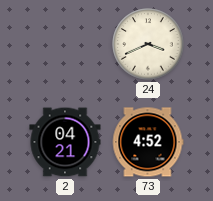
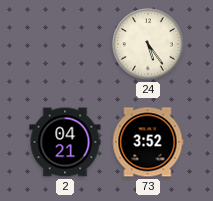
24: 3:41 -> 5:24 (148, 44)
73: 4:52 -> 3:52 (148, 142)
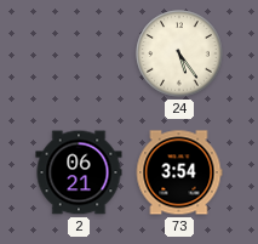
2: 04:21 -> 06:21 (79, 172)
73: 3:52 -> 3:54 (179, 172)
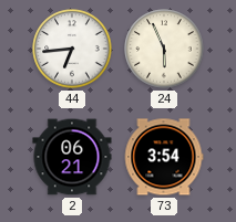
44: none -> 6:44 (72, 49)
24: 5:24 -> 5:56 (164, 49)
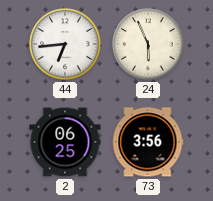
2: 06:21 -> 06:25 (65, 142)
73: 3:54 -> 3:56 (148, 142)
